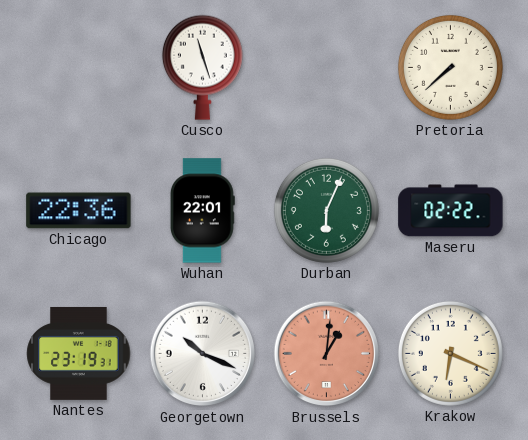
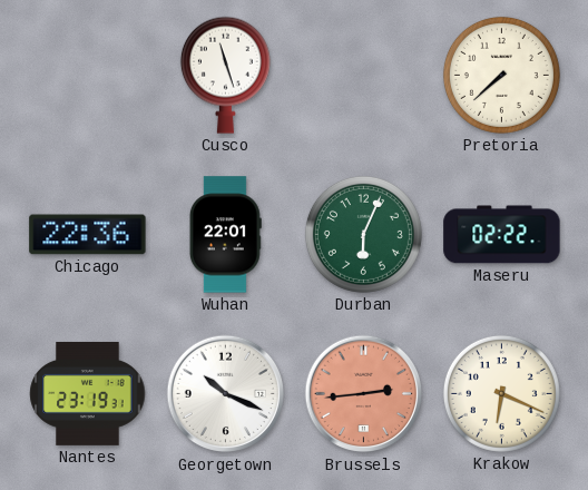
Brussels: 1:01 -> 2:44 (364, 394)
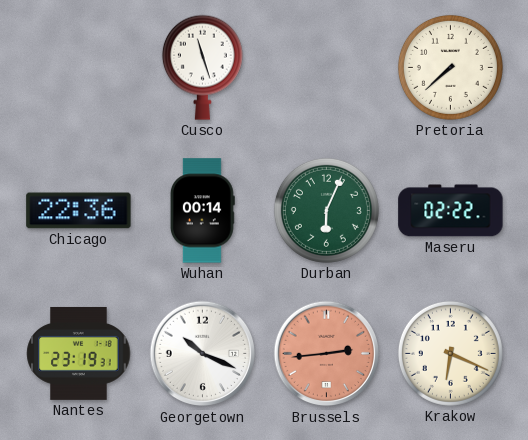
Wuhan: 22:01 -> 00:14 (202, 211)
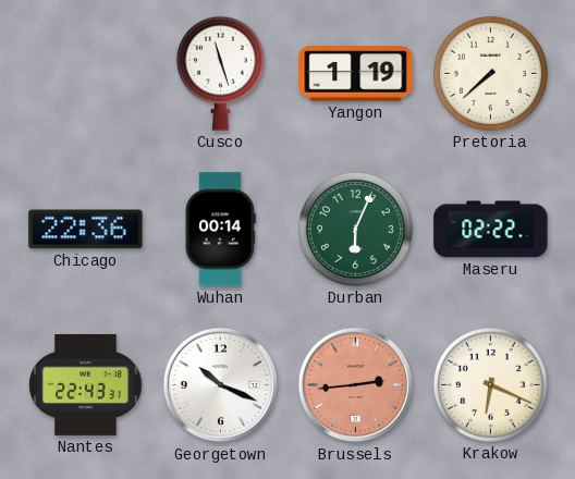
Yangon: none -> 1:19 (356, 74)
Nantes: 23:19 -> 22:43 (86, 384)
